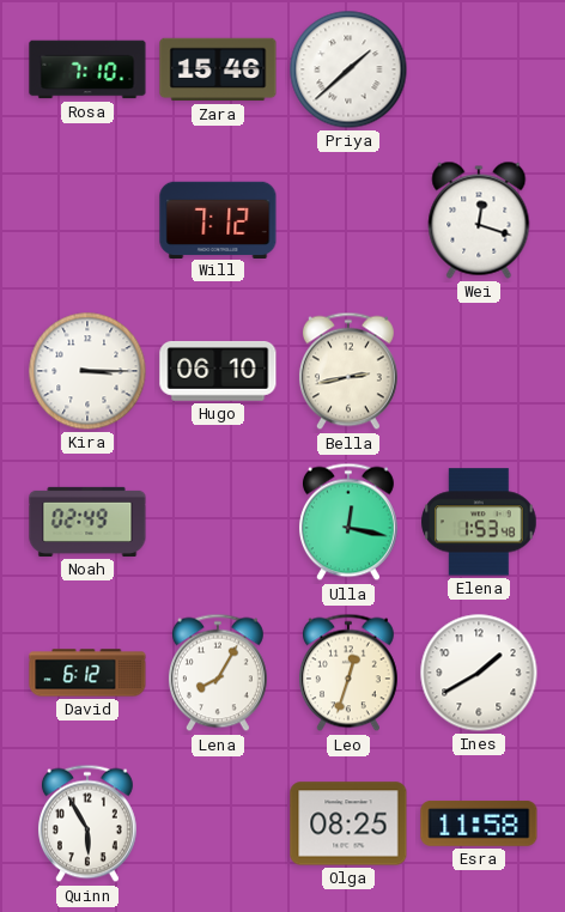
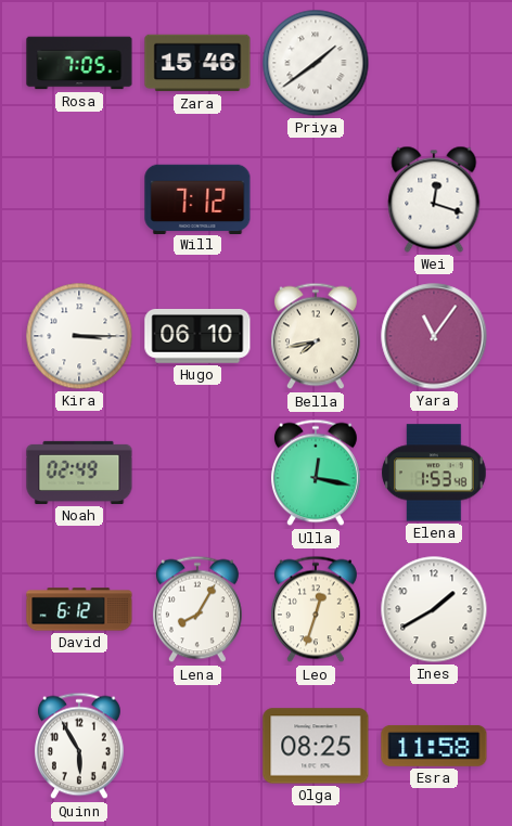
Rosa: 7:10 -> 7:05 (79, 63)
Priya: 1:38 -> 1:39 (316, 63)
Bella: 2:43 -> 7:43 (316, 336)
Yara: none -> 11:06 (434, 336)
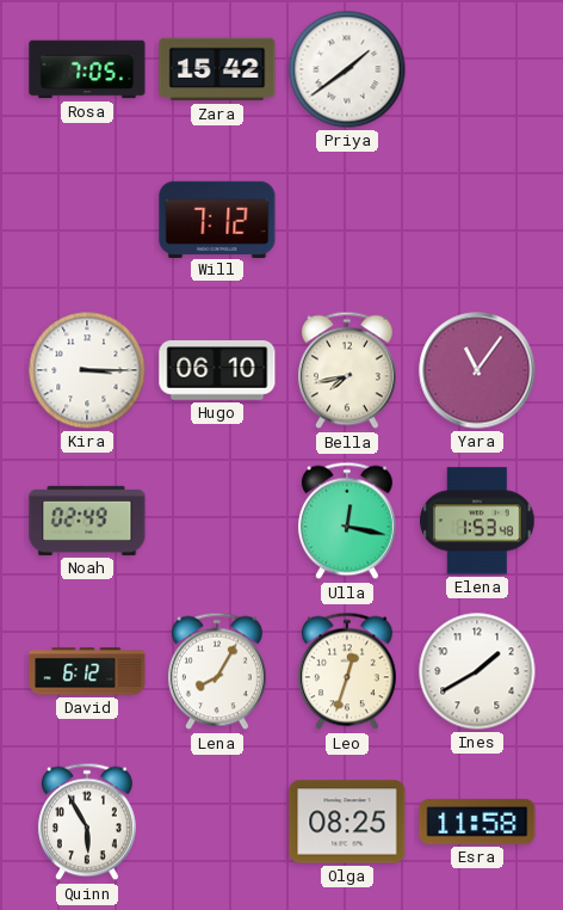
Zara: 15:46 -> 15:42 (217, 69)
Wei: 12:18 -> none (434, 199)
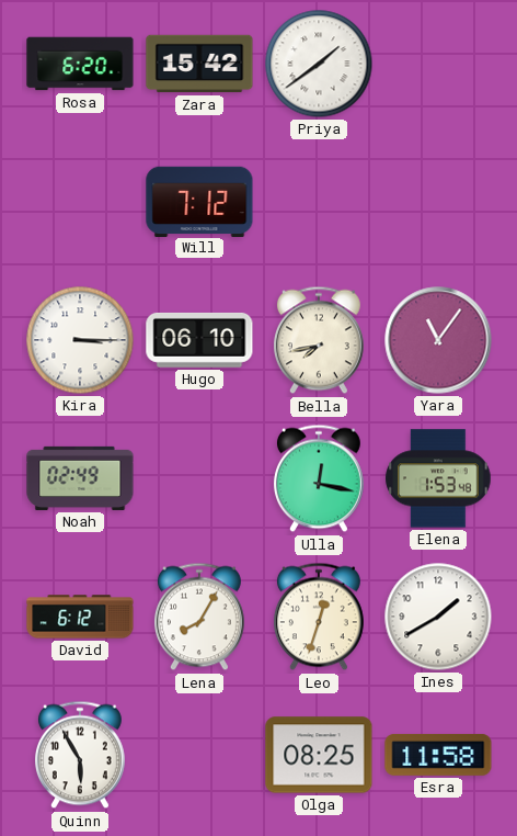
Rosa: 7:05 -> 6:20 (80, 64)
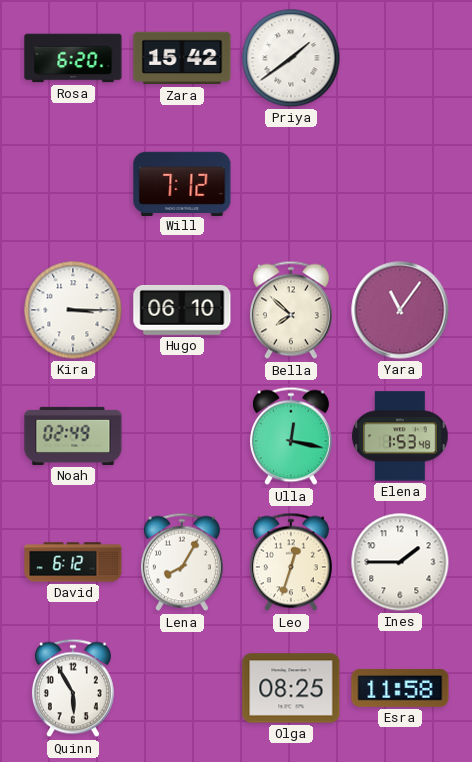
Bella: 7:43 -> 7:52 (291, 310)
Ines: 1:40 -> 1:45 (400, 562)
